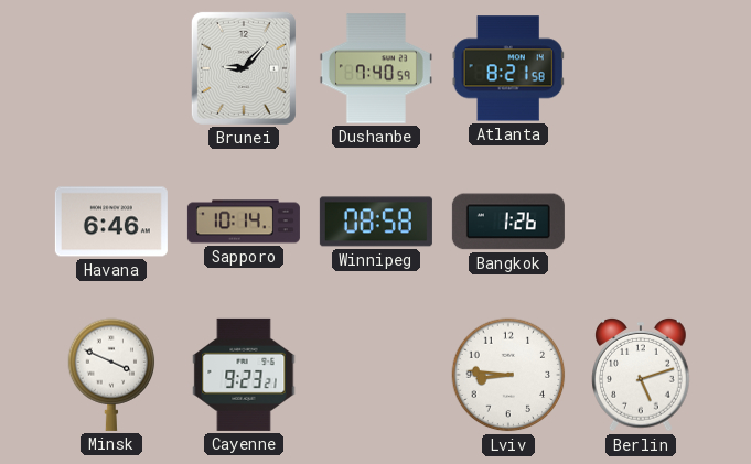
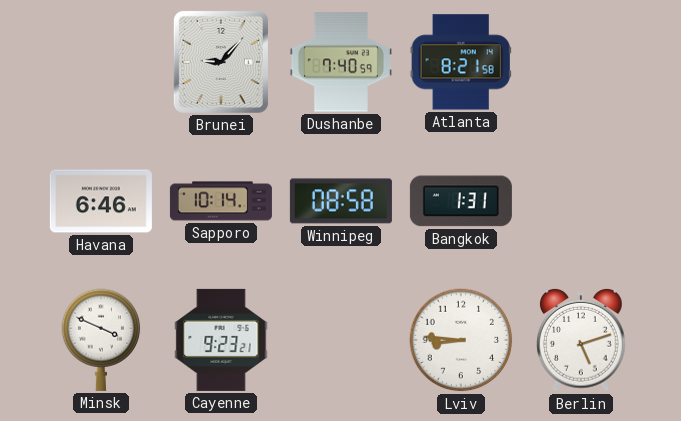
Bangkok: 1:26 -> 1:31 (461, 201)
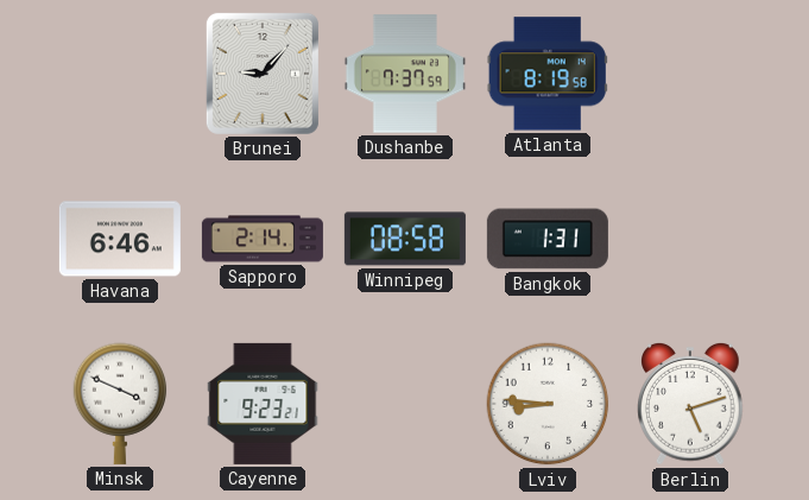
Dushanbe: 7:40 -> 7:37 (405, 74)
Atlanta: 8:21 -> 8:19 (548, 74)
Sapporo: 10:14 -> 2:14 (263, 239)
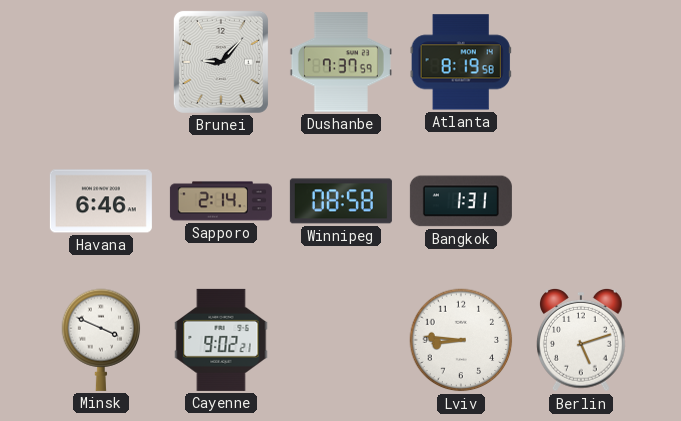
Cayenne: 9:23 -> 9:02 (221, 340)
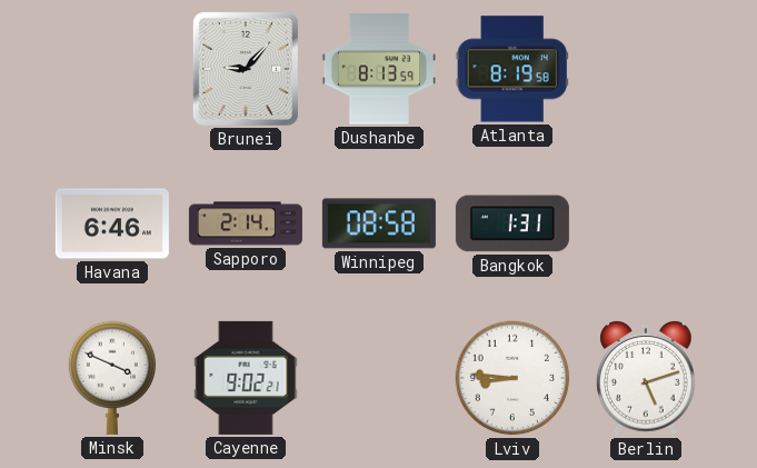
Dushanbe: 7:37 -> 8:13 (379, 69)
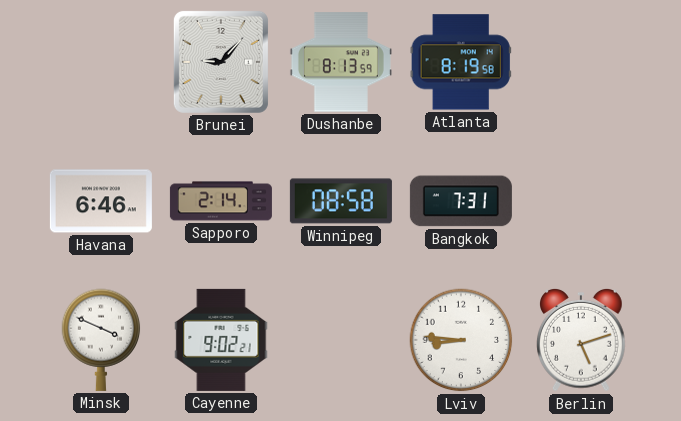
Bangkok: 1:31 -> 7:31 (461, 201)
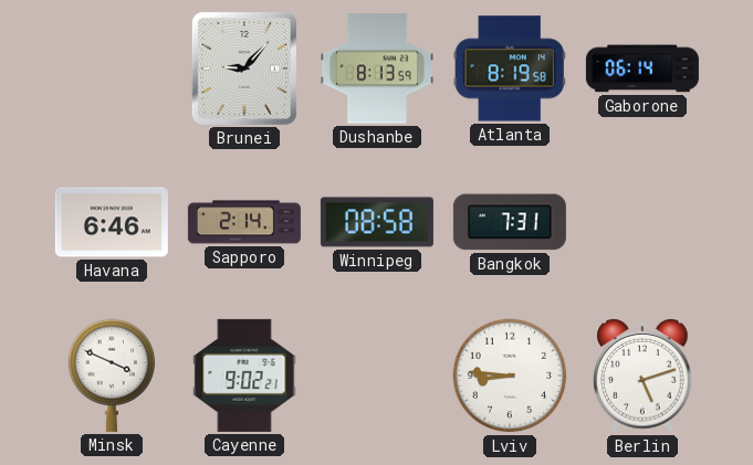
Gaborone: none -> 06:14 (642, 68)
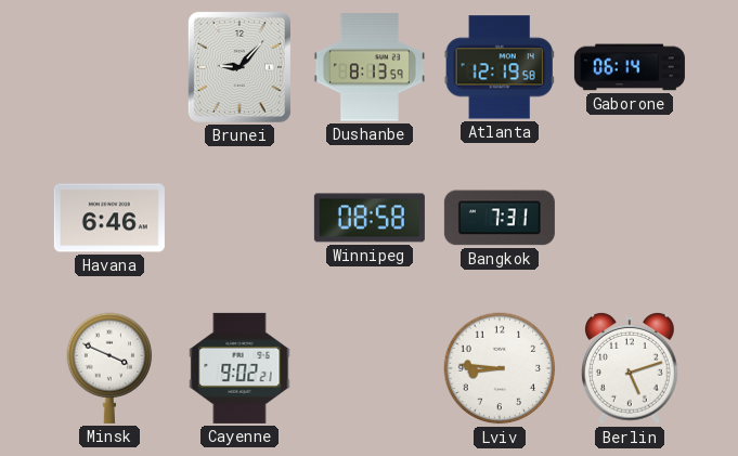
Atlanta: 8:19 -> 12:19 (500, 67)
Sapporo: 2:14 -> none (244, 222)
